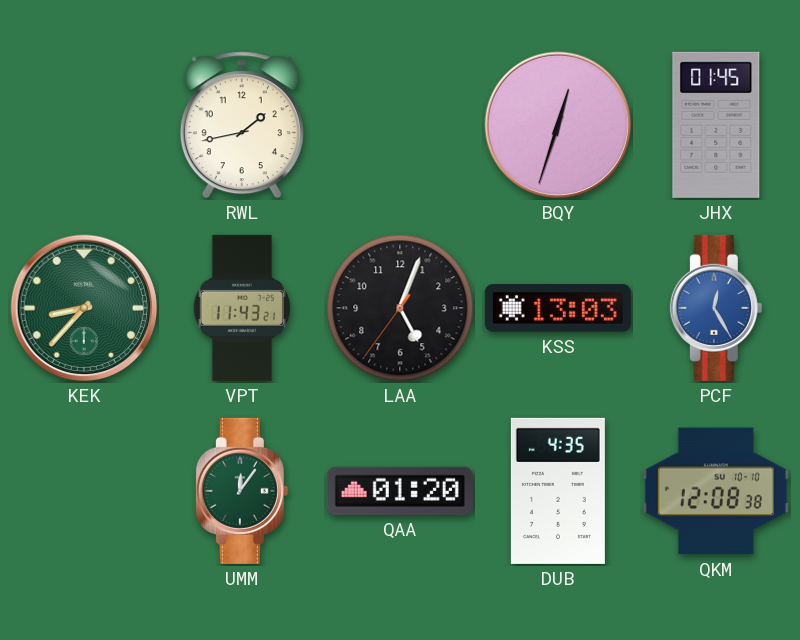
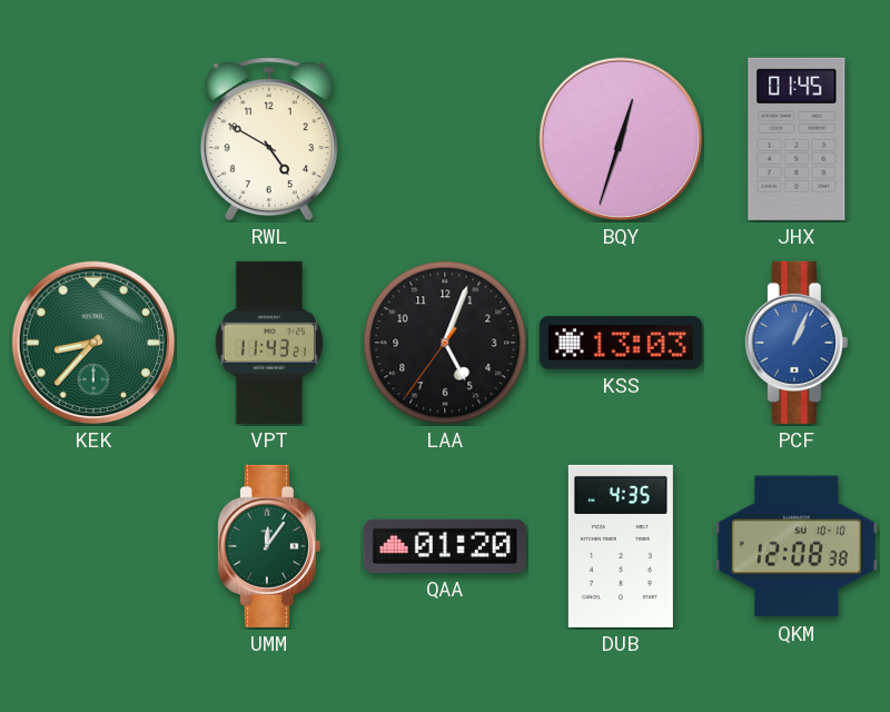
RWL: 1:43 -> 4:50 (269, 139)
PCF: 12:25 -> 1:04 (797, 343)
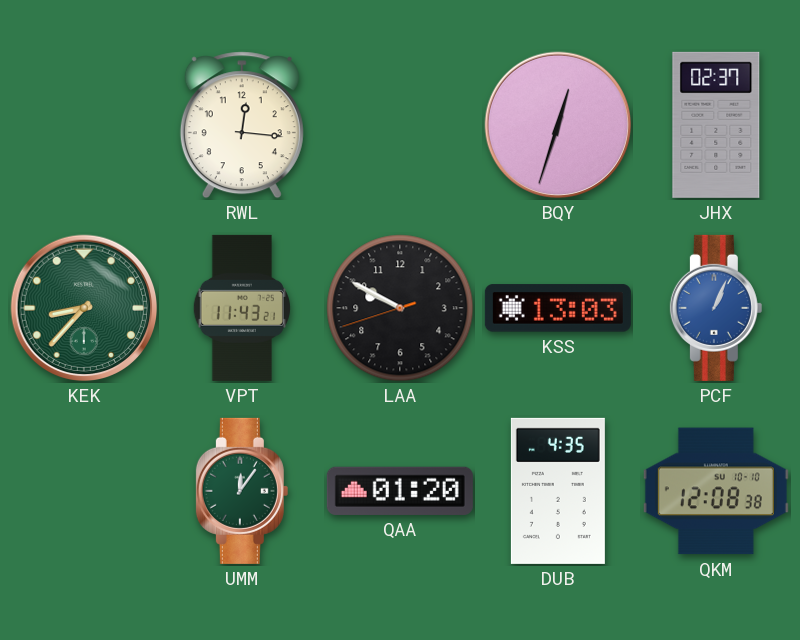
RWL: 4:50 -> 12:16 (242, 125)
JHX: 01:45 -> 02:37 (716, 125)
LAA: 5:03 -> 9:49 (400, 308)
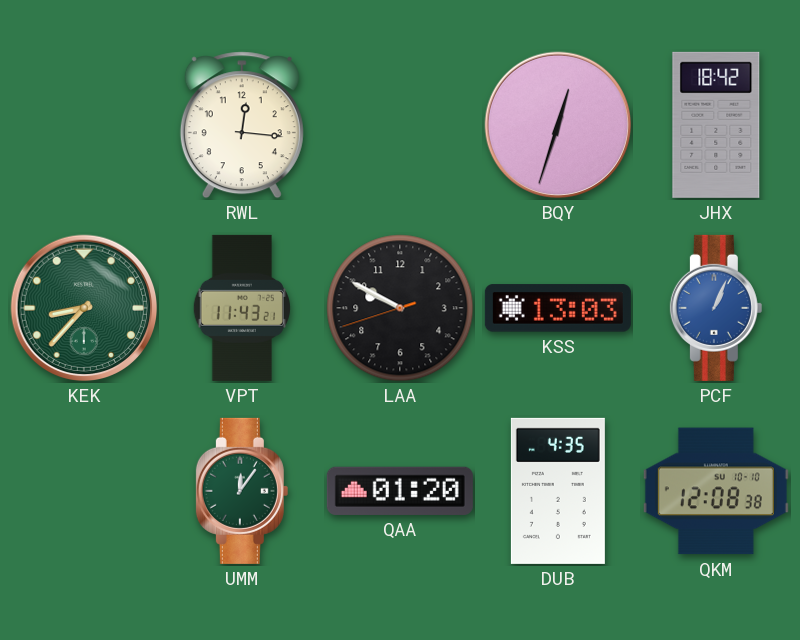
JHX: 02:37 -> 18:42 (716, 125)
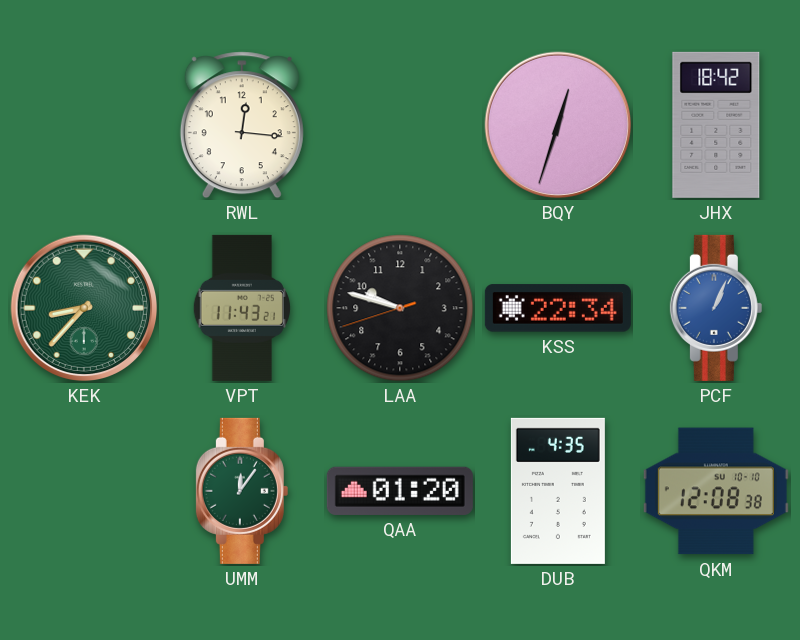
LAA: 9:49 -> 9:47 (400, 308)
KSS: 13:03 -> 22:34 (558, 308)
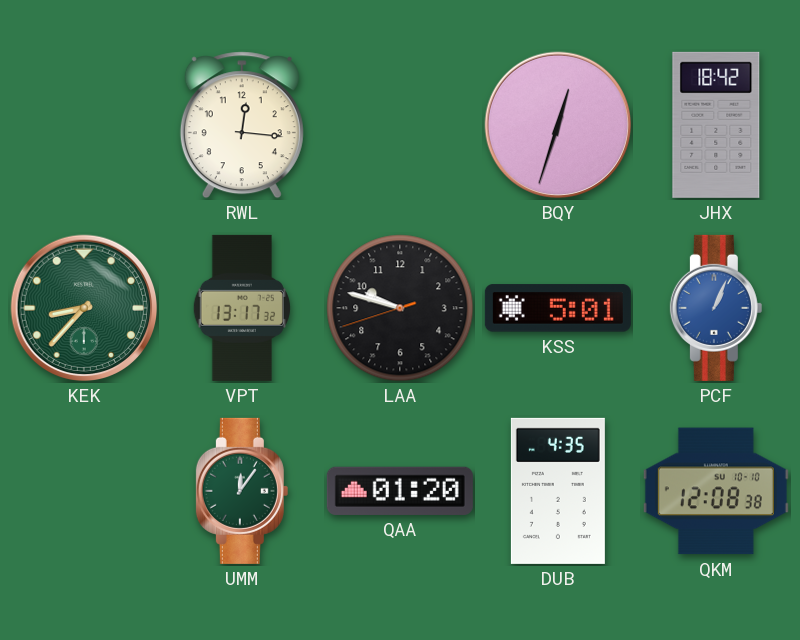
VPT: 11:43 -> 13:17 (242, 308)
KSS: 22:34 -> 5:01 (558, 308)
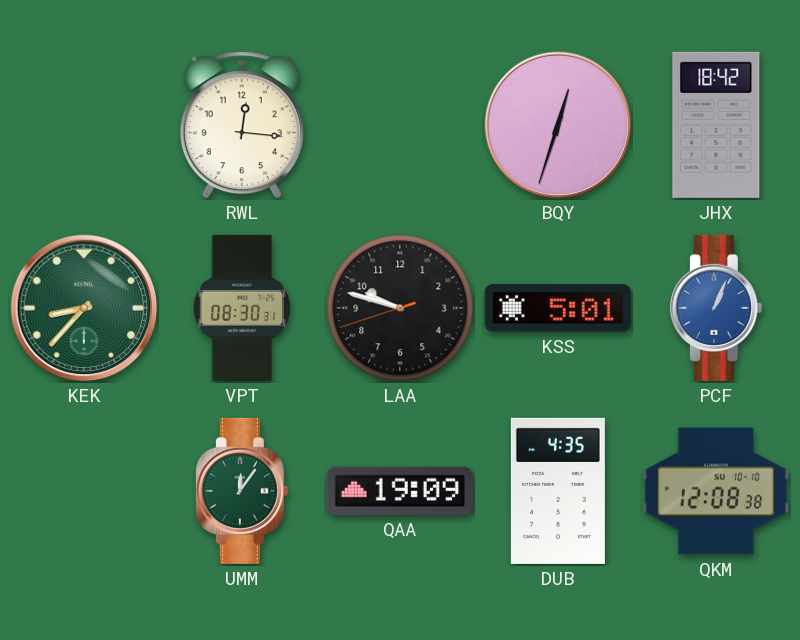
VPT: 13:17 -> 08:30 (242, 308)
QAA: 01:20 -> 19:09 (400, 491)
